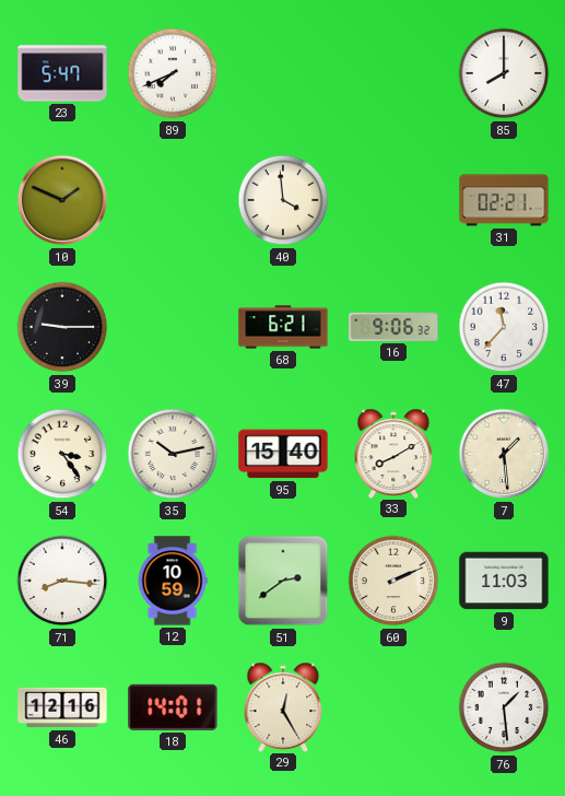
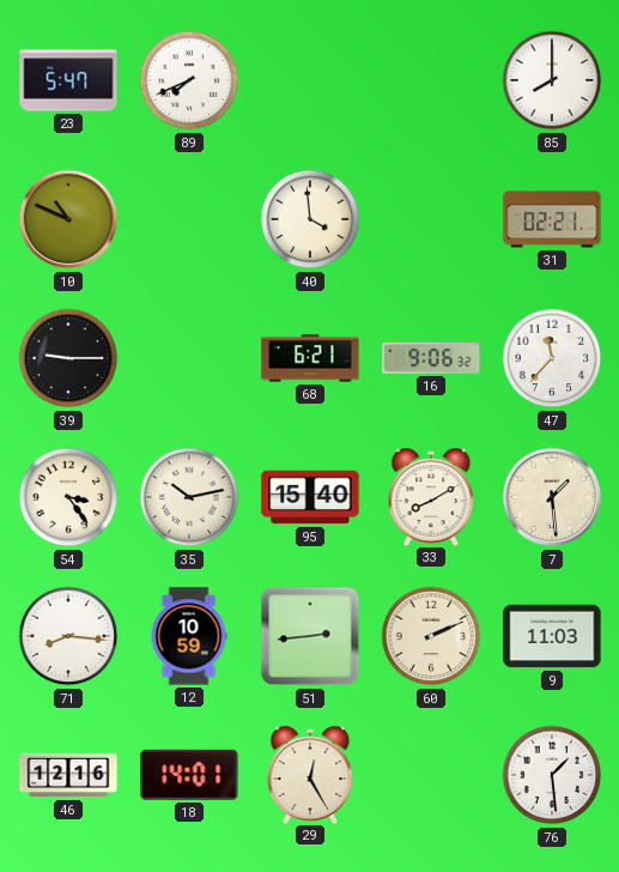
10: 1:49 -> 10:49 (68, 219)
51: 2:39 -> 2:44 (310, 636)
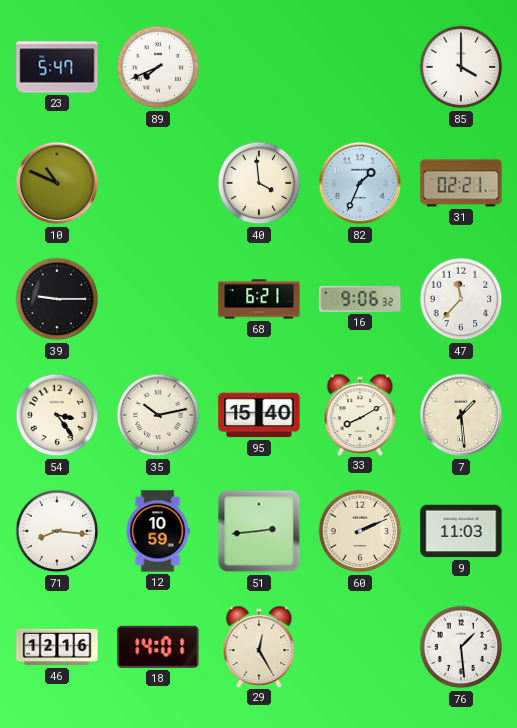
85: 8:00 -> 4:00 (461, 67)
82: none -> 1:34 (360, 183)
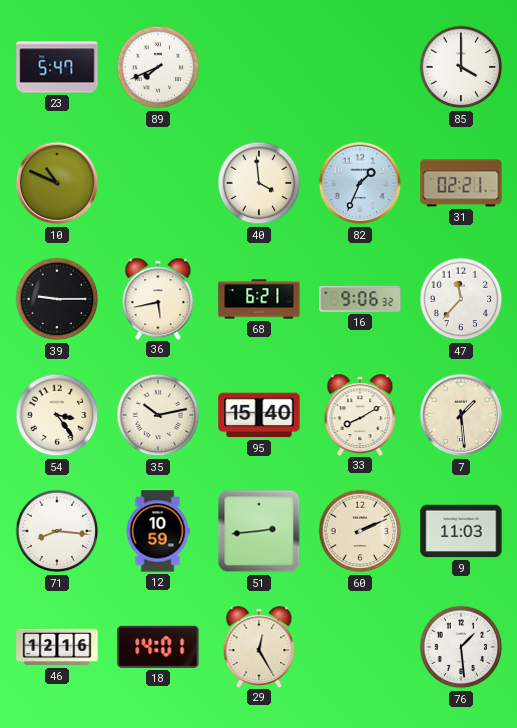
36: none -> 5:43 (158, 298)
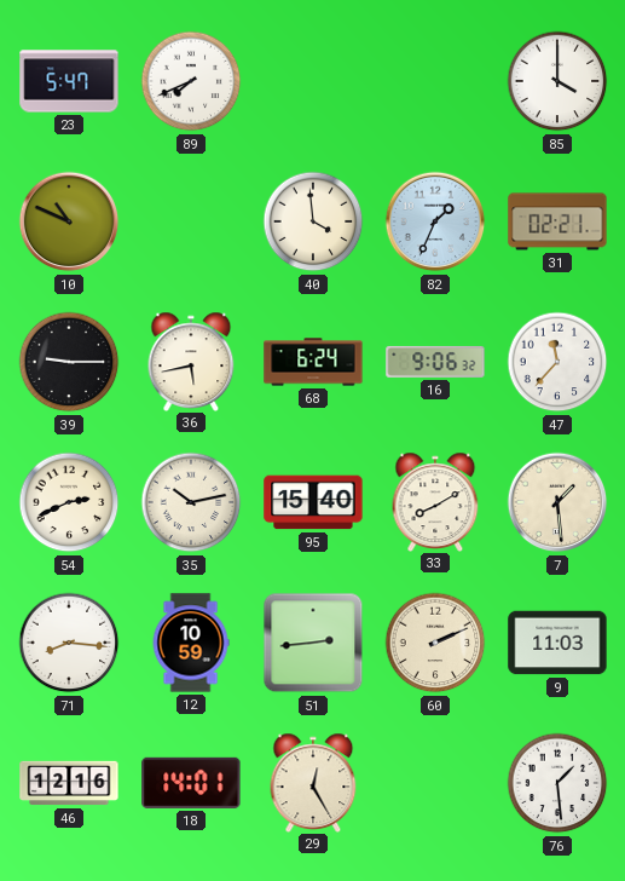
68: 6:21 -> 6:24 (313, 362)
54: 3:24 -> 2:41 (69, 502)
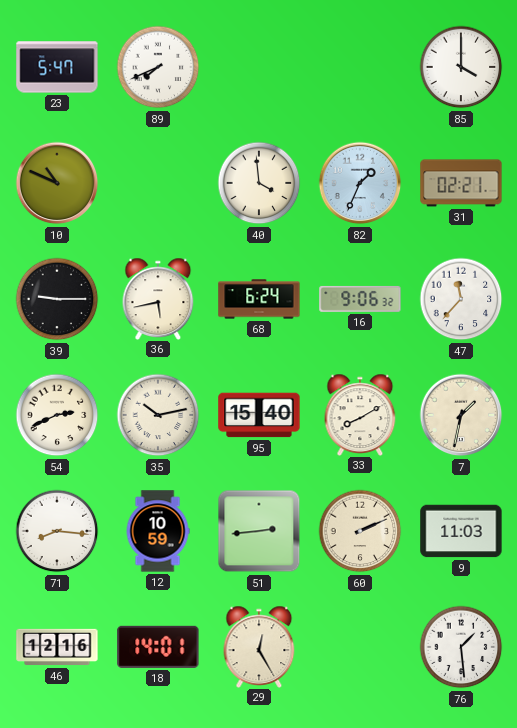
7: 1:29 -> 1:32 (461, 415)
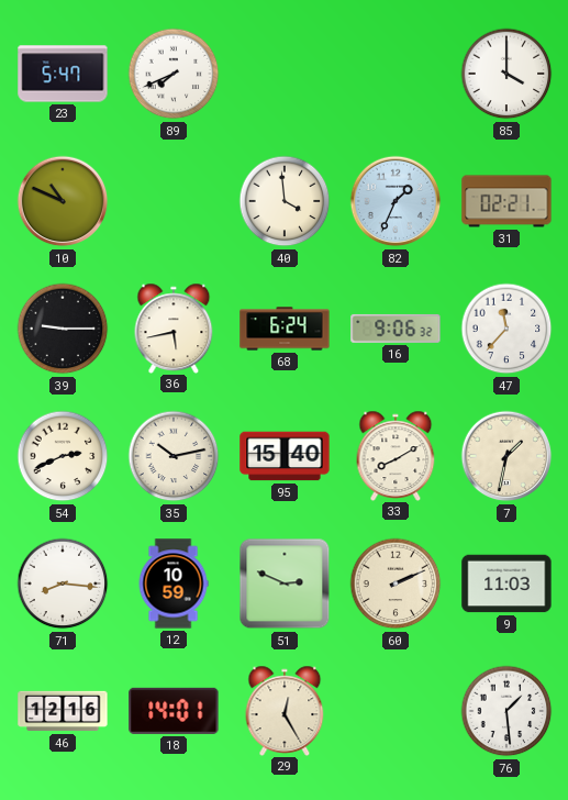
51: 2:44 -> 2:49 (285, 584)
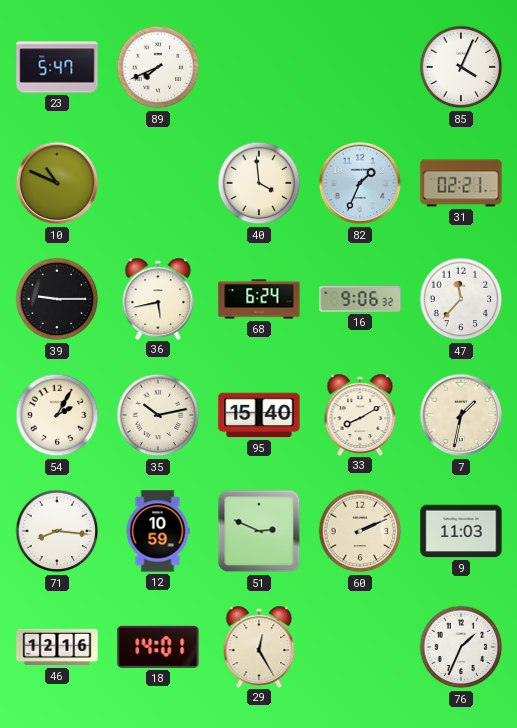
85: 4:00 -> 4:04 (461, 67)
54: 2:41 -> 2:05 (57, 415)
76: 1:29 -> 1:34 (461, 647)
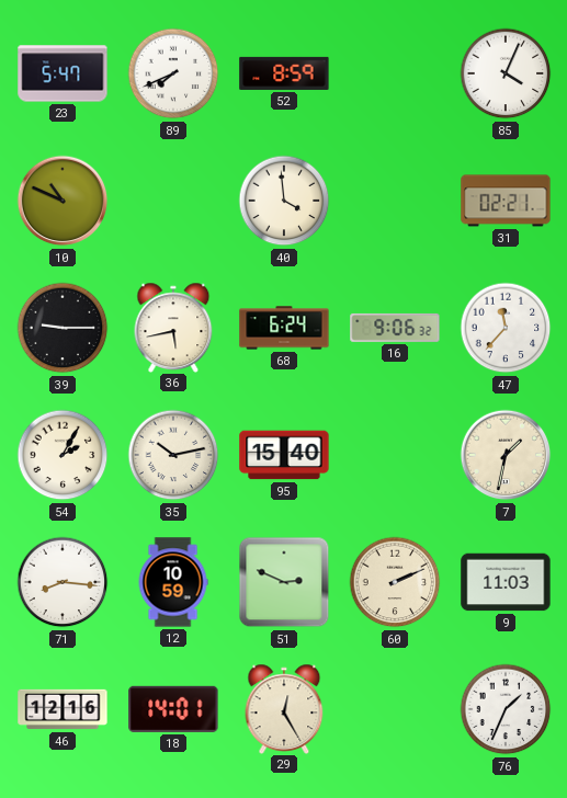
52: none -> 8:59 (284, 73)
82: 1:34 -> none (360, 183)
33: 8:10 -> none (360, 414)
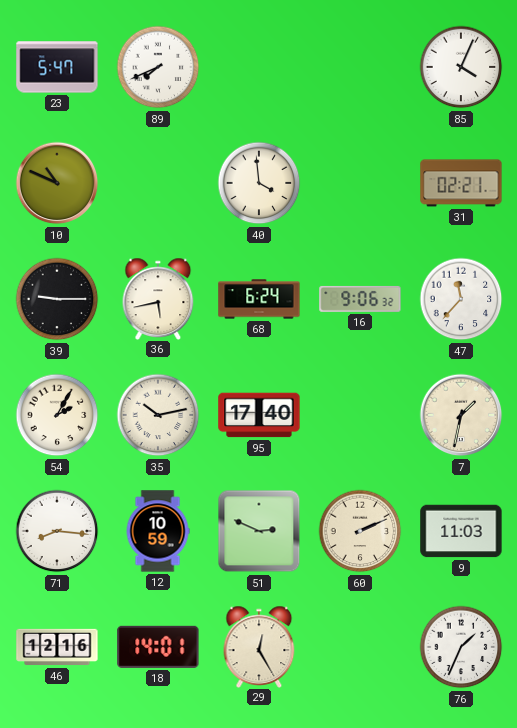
52: 8:59 -> none (284, 73)
95: 15:40 -> 17:40 (259, 415)
